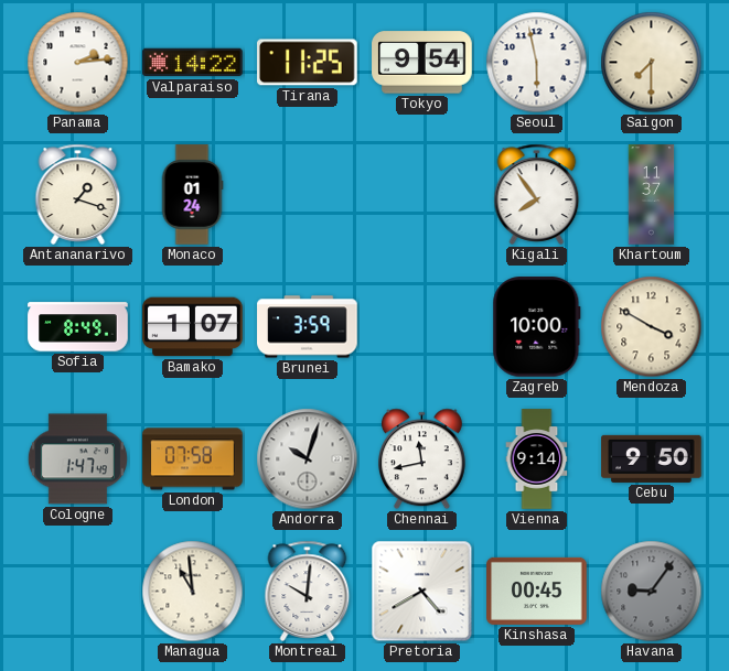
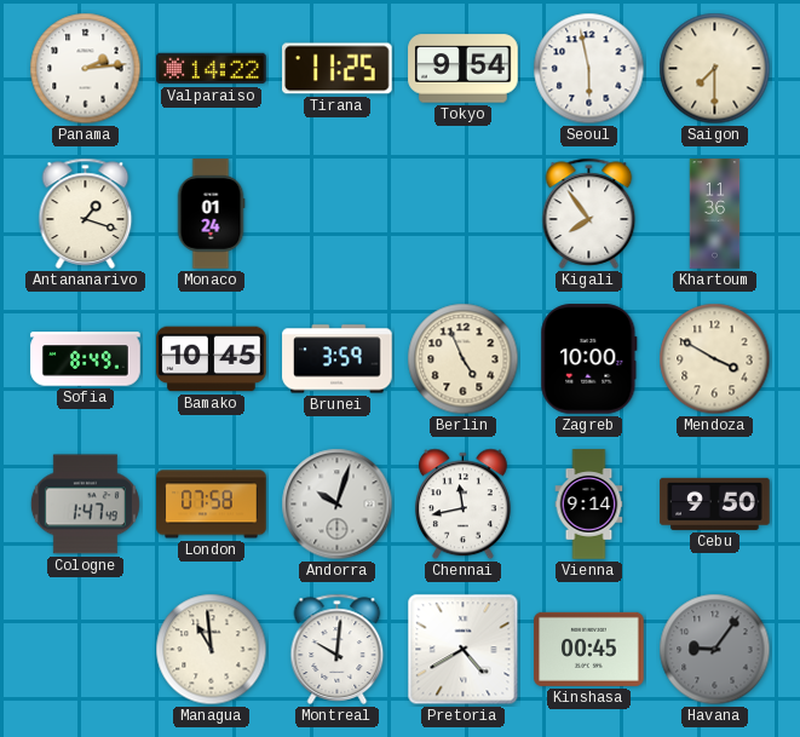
Khartoum: 11:37 -> 11:36 (715, 214)
Bamako: 1:07 -> 10:45 (212, 359)
Berlin: none -> 4:56 (464, 359)
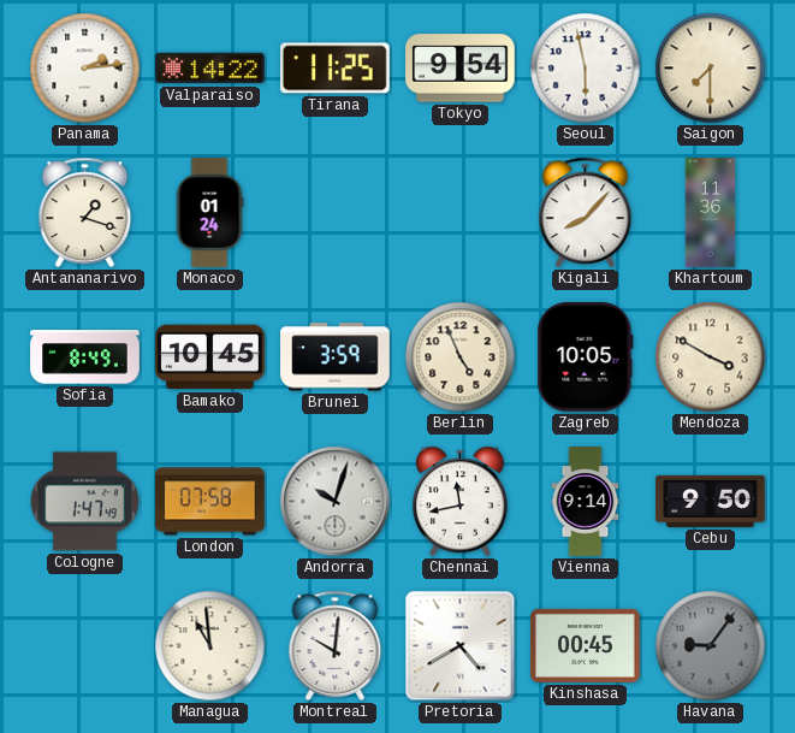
Kigali: 7:54 -> 8:07 (586, 212)
Zagreb: 10:00 -> 10:05 (586, 357)
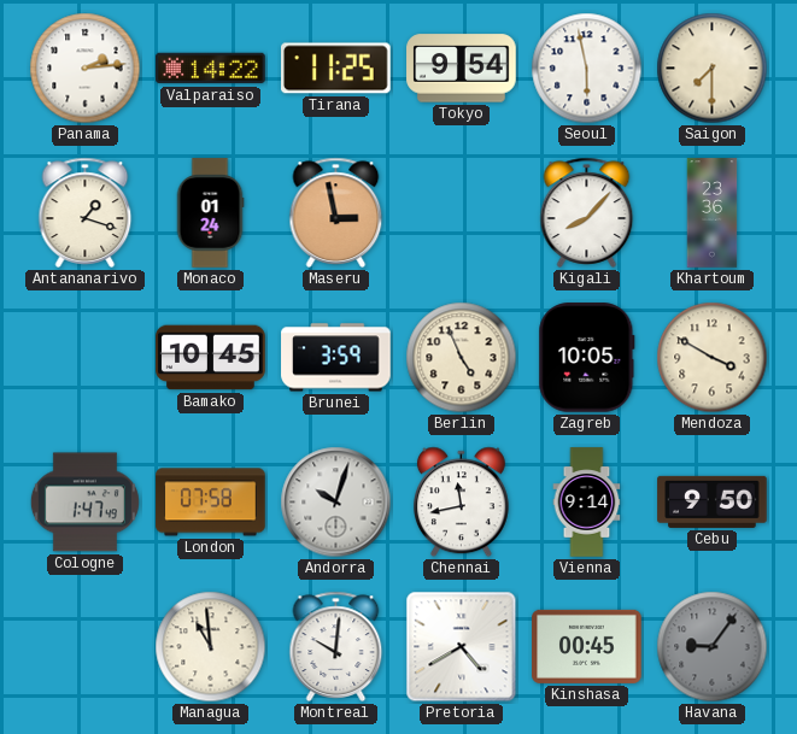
Maseru: none -> 2:58 (336, 212)
Khartoum: 11:36 -> 23:36 (713, 213)
Sofia: 8:49 -> none (85, 357)
